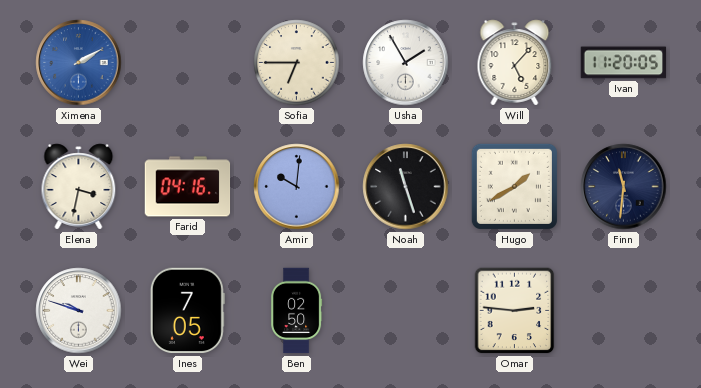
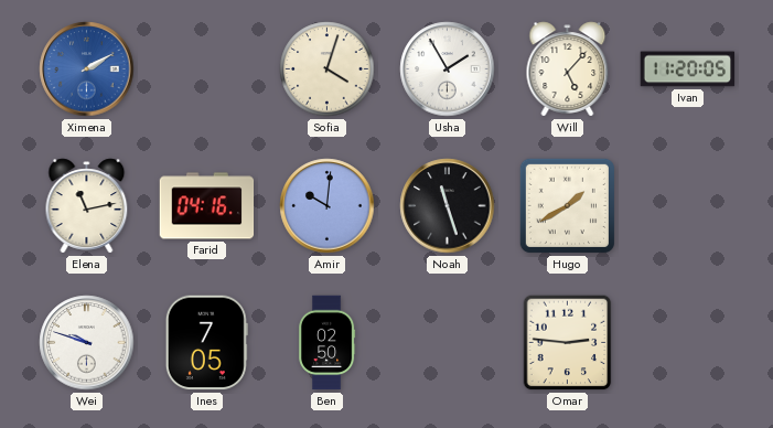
Sofia: 6:45 -> 4:03 (328, 69)
Elena: 3:32 -> 11:13 (87, 206)
Finn: 11:31 -> none (624, 187)
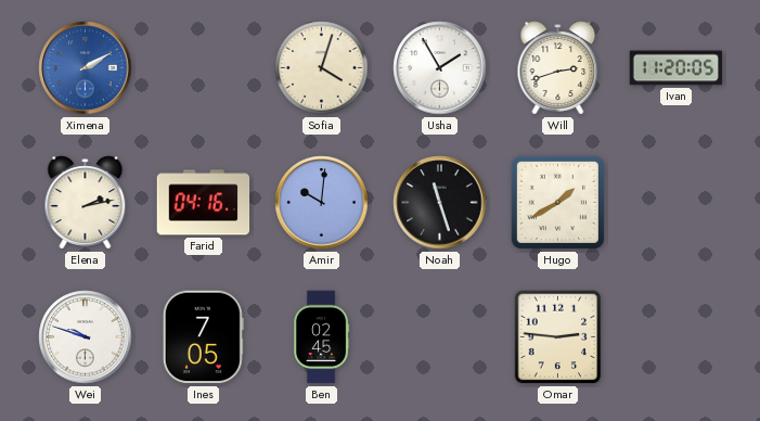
Will: 5:07 -> 2:42 (558, 68)
Elena: 11:13 -> 2:13 (86, 203)
Ben: 02:50 -> 02:45 (321, 337)
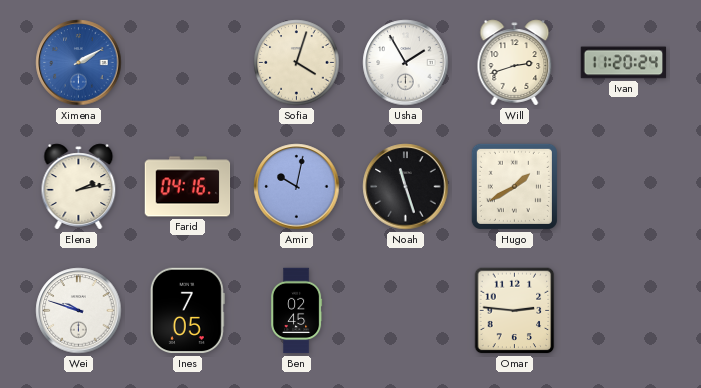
Ivan: 11:20:05 -> 11:20:24 (624, 63)
Amir: 10:01 -> 10:02 (297, 187)
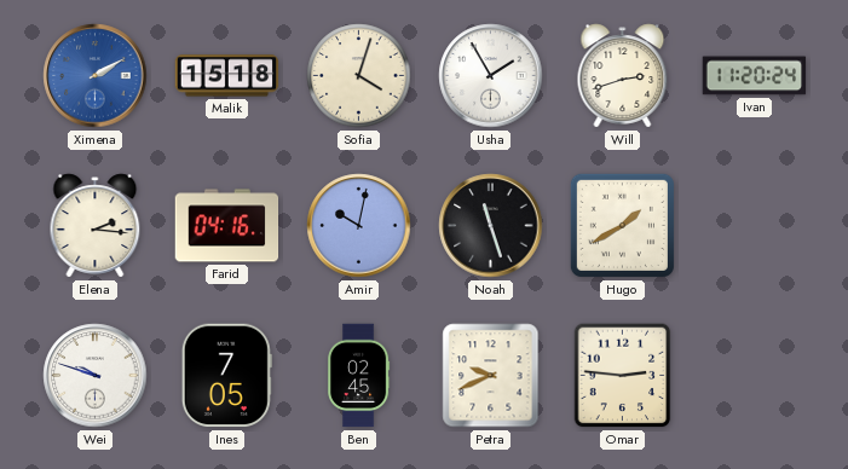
Malik: none -> 15:18 (227, 76)
Elena: 2:13 -> 2:16 (96, 226)
Petra: none -> 9:41 (491, 376)
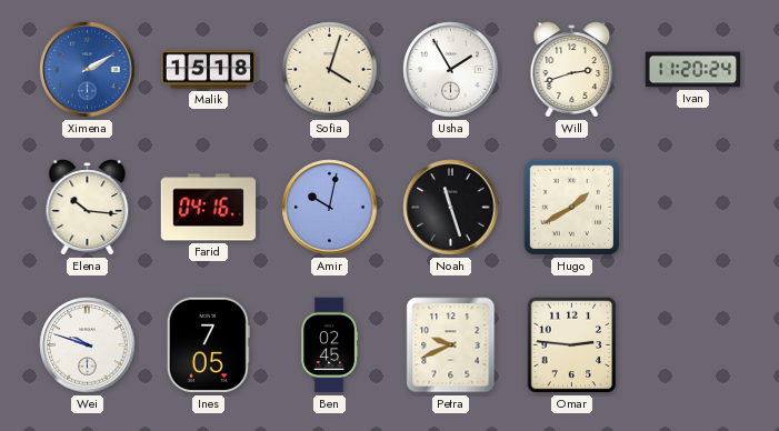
Elena: 2:16 -> 10:16 (88, 208)
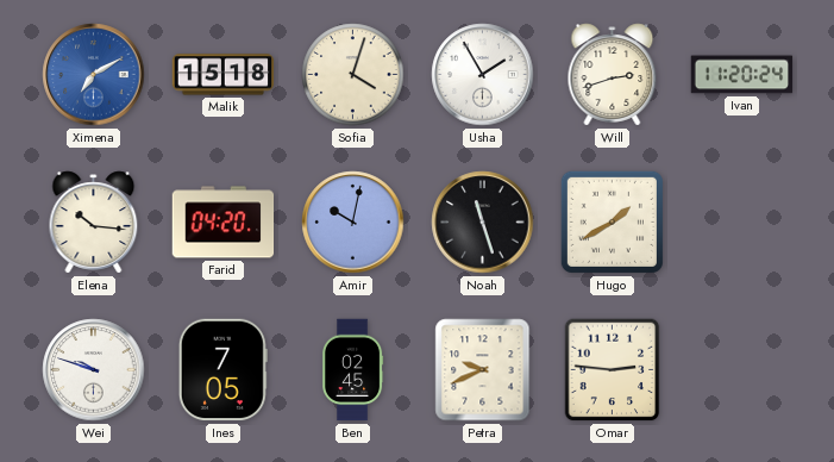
Ximena: 2:10 -> 7:10 (94, 75)
Farid: 04:16 -> 04:20 (224, 223)
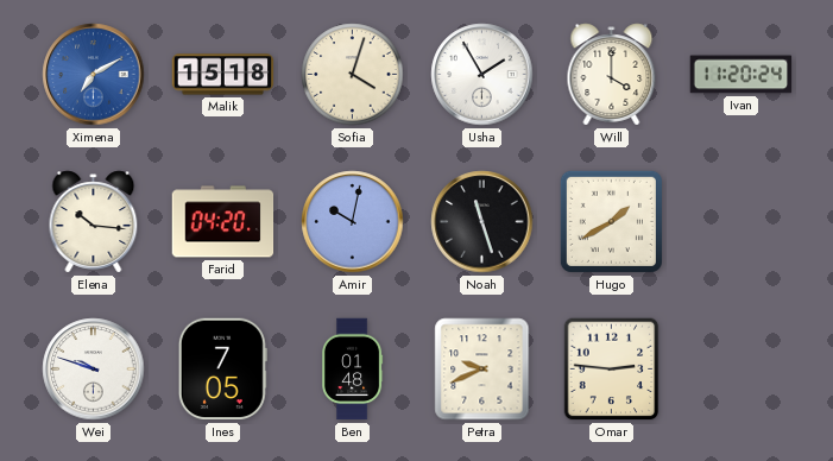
Will: 2:42 -> 4:00 (612, 75)
Ben: 02:45 -> 01:48 (352, 370)
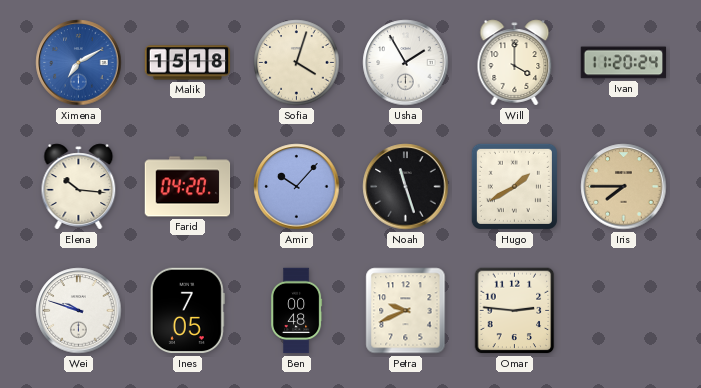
Amir: 10:02 -> 10:07 (297, 187)
Iris: none -> 7:45 (624, 187)
Ben: 01:48 -> 00:48 (296, 311)
